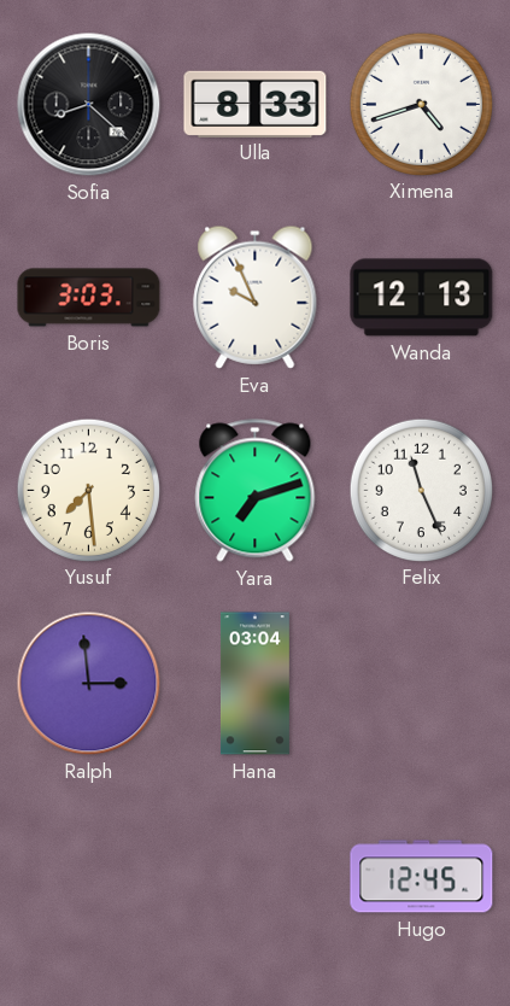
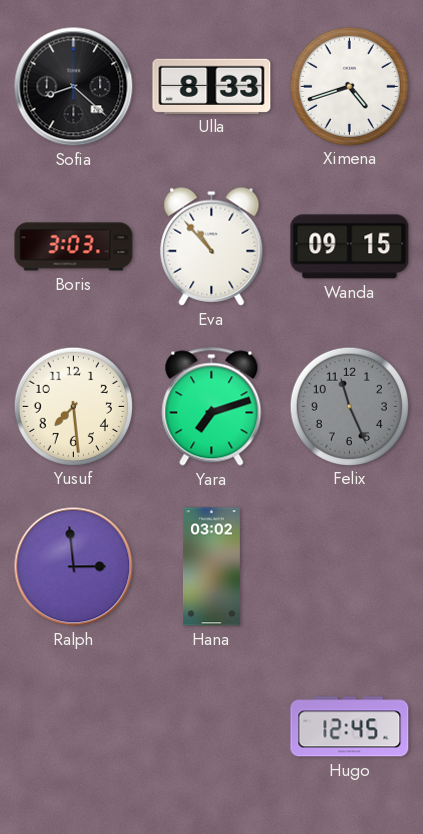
Eva: 9:56 -> 10:53 (212, 246)
Wanda: 12:13 -> 09:15 (350, 247)
Felix dial: white -> grey (349, 406)
Hana: 03:04 -> 03:02 (211, 567)
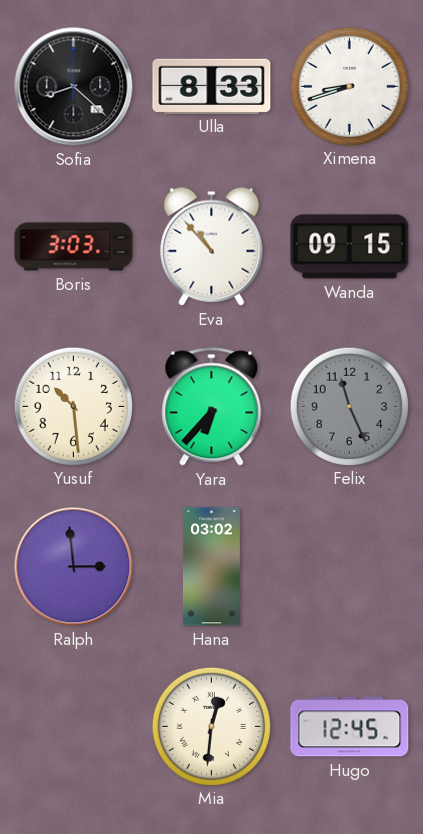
Ximena: 4:42 -> 8:42 (349, 86)
Yusuf: 7:29 -> 10:29 (73, 406)
Yara: 7:12 -> 6:37 (212, 407)
Mia: none -> 12:31 (211, 726)
